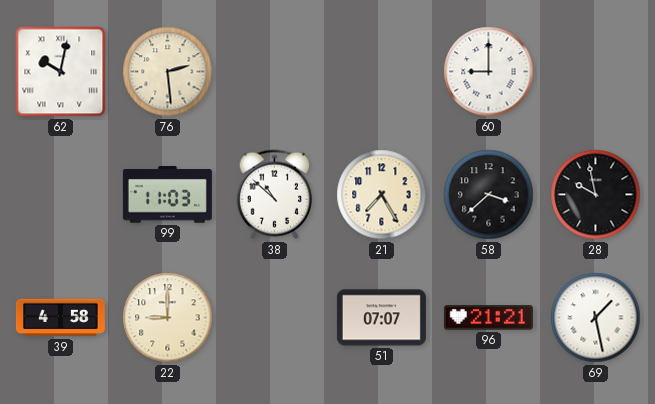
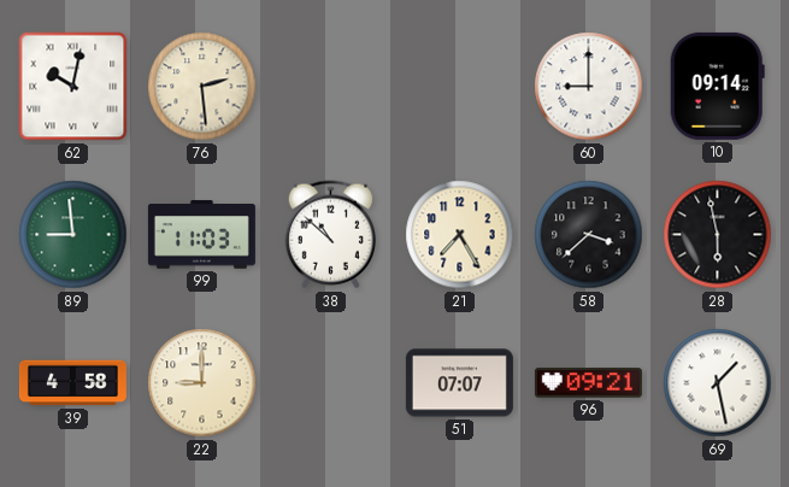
10: none -> 09:14 (717, 86)
89: none -> 8:59 (73, 235)
28: 9:58 -> 5:58 (718, 235)
96: 21:21 -> 09:21 (588, 383)
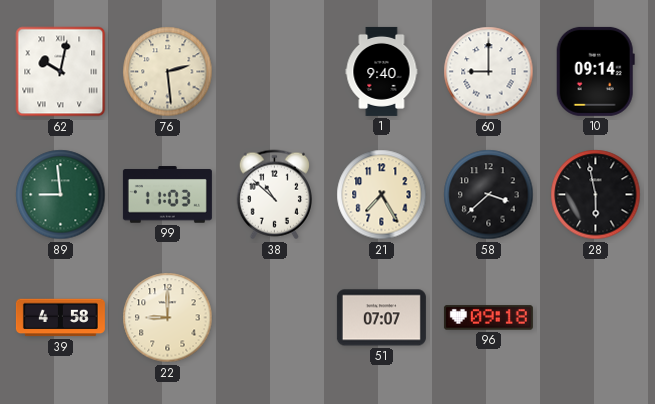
1: none -> 9:40 (382, 71)
96: 09:21 -> 09:18 (488, 318)
69: 1:28 -> none (718, 383)
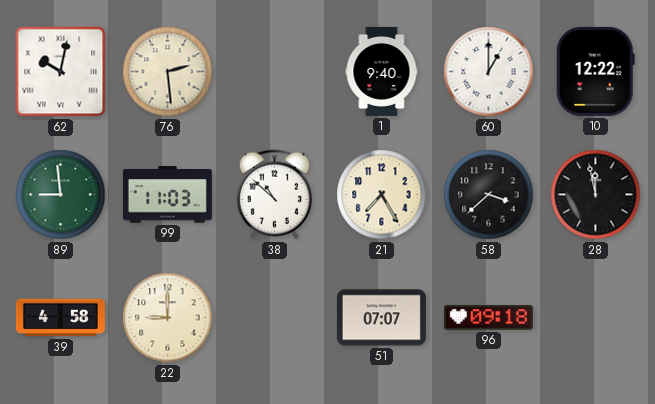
60: 9:00 -> 1:00 (489, 72)
10: 09:14 -> 12:22 (595, 71)
28: 5:58 -> 11:58 (596, 195)
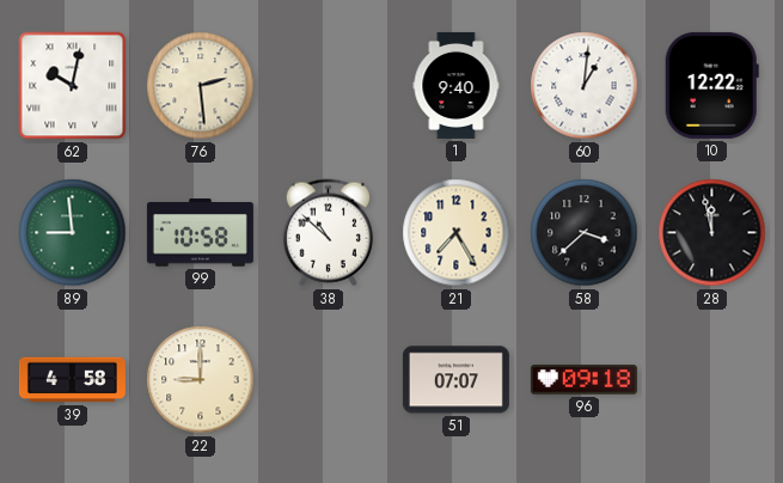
60: 1:00 -> 1:01 (585, 86)
99: 11:03 -> 10:58 (200, 233)
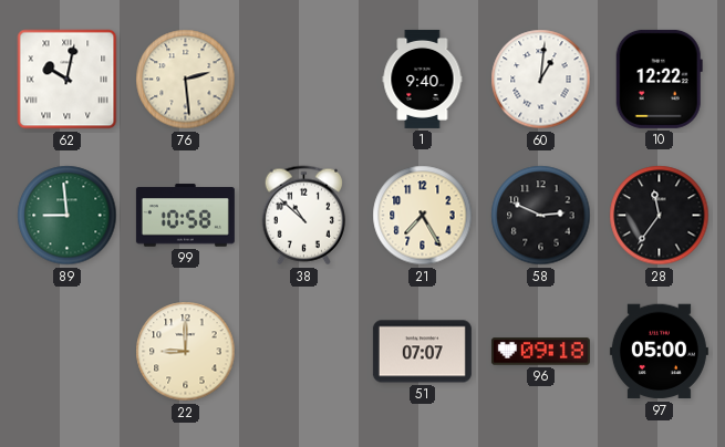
58: 3:38 -> 2:49 (541, 216)
28: 11:58 -> 11:36 (660, 216)
39: 4:58 -> none (72, 380)
97: none -> 05:00 (659, 352)
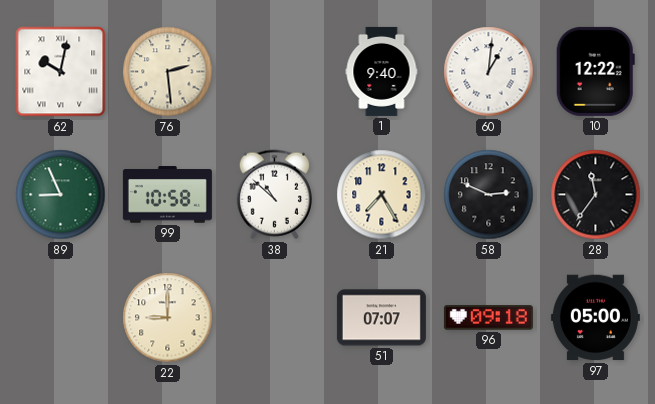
89: 8:59 -> 8:56 (61, 195)
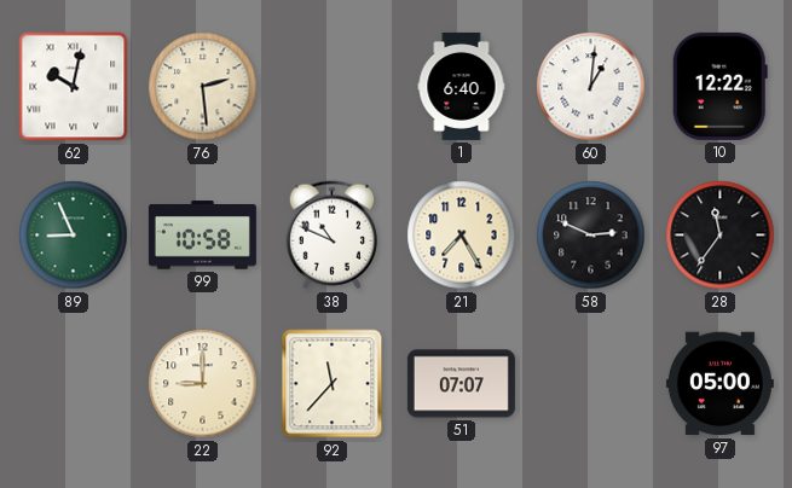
1: 9:40 -> 6:40 (462, 86)
38: 10:52 -> 10:49 (331, 236)
92: none -> 11:37 (333, 384)
96: 09:18 -> none (488, 318)
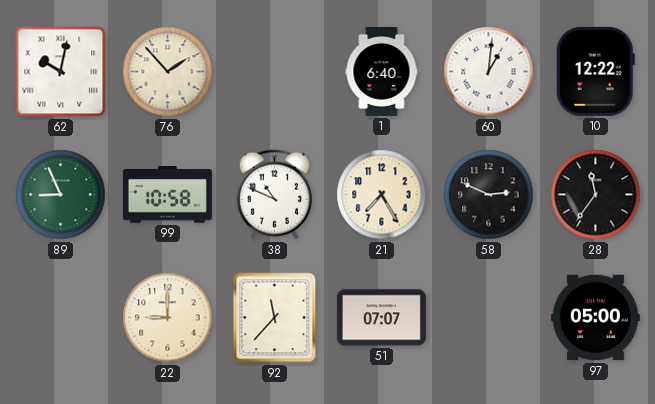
76: 2:29 -> 1:53 (168, 72)
